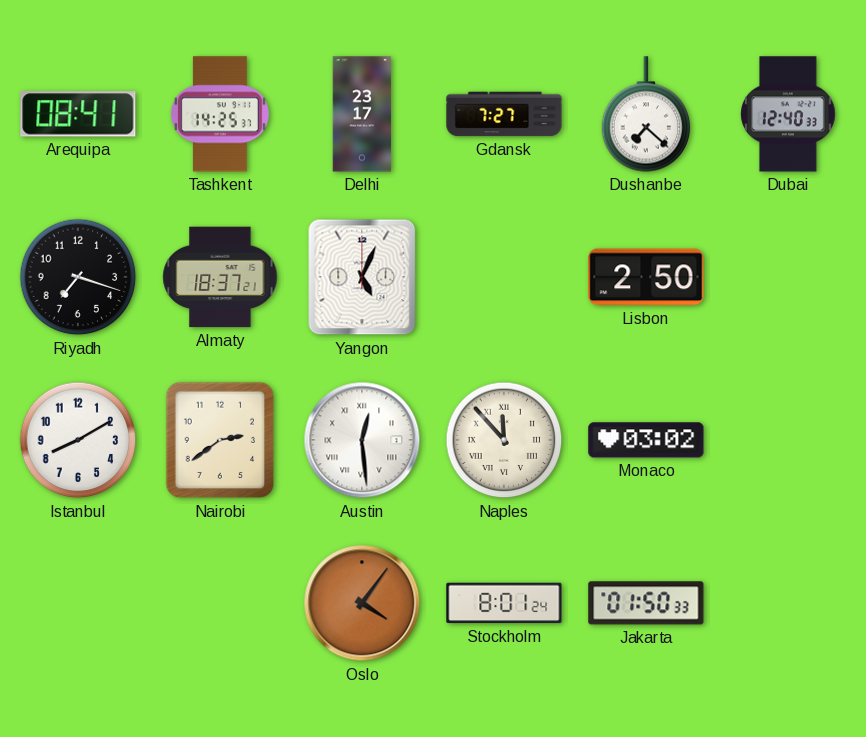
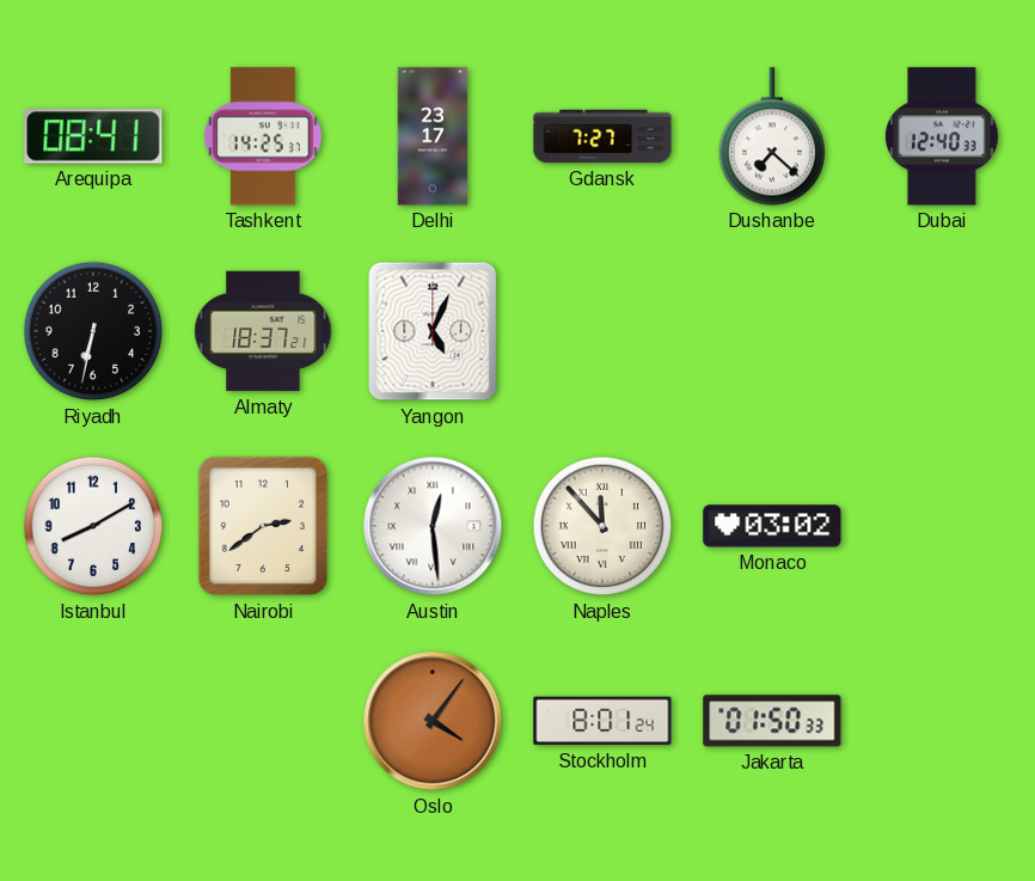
Riyadh: 7:18 -> 6:32 (93, 331)
Lisbon: 2:50 -> none (646, 277)
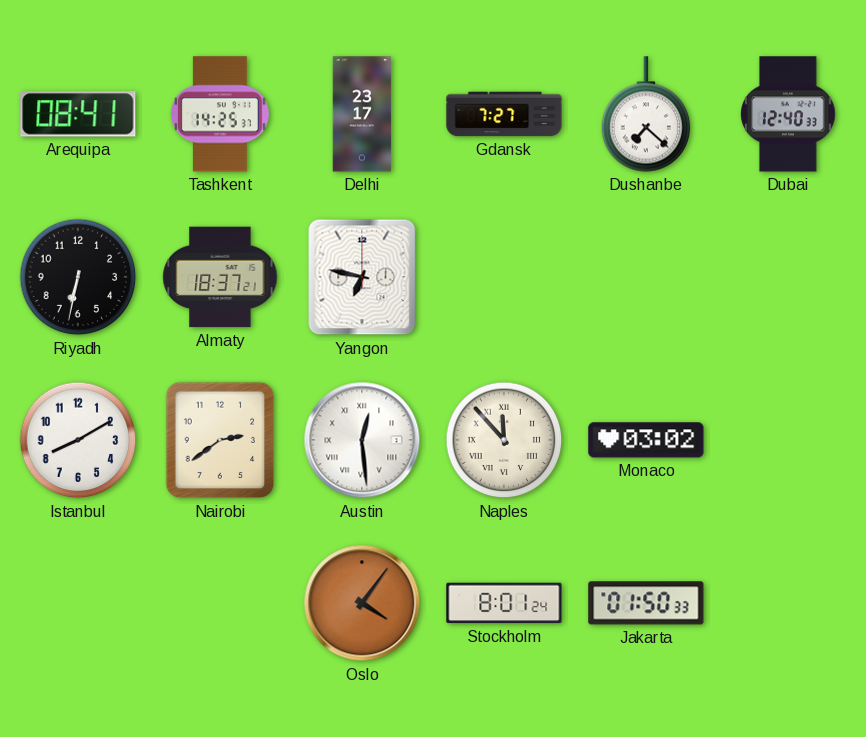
Yangon: 5:04 -> 6:47 (362, 277)
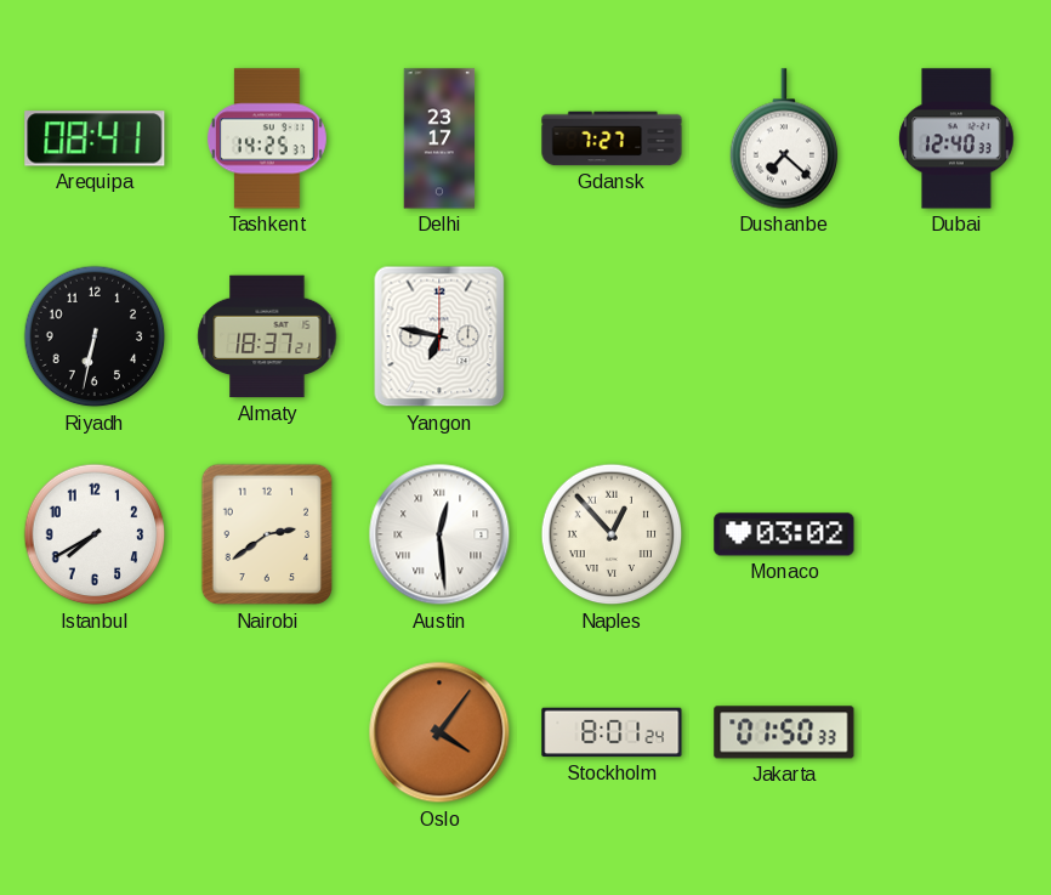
Istanbul: 8:10 -> 7:40 (95, 534)
Naples: 11:53 -> 12:53 (612, 534)
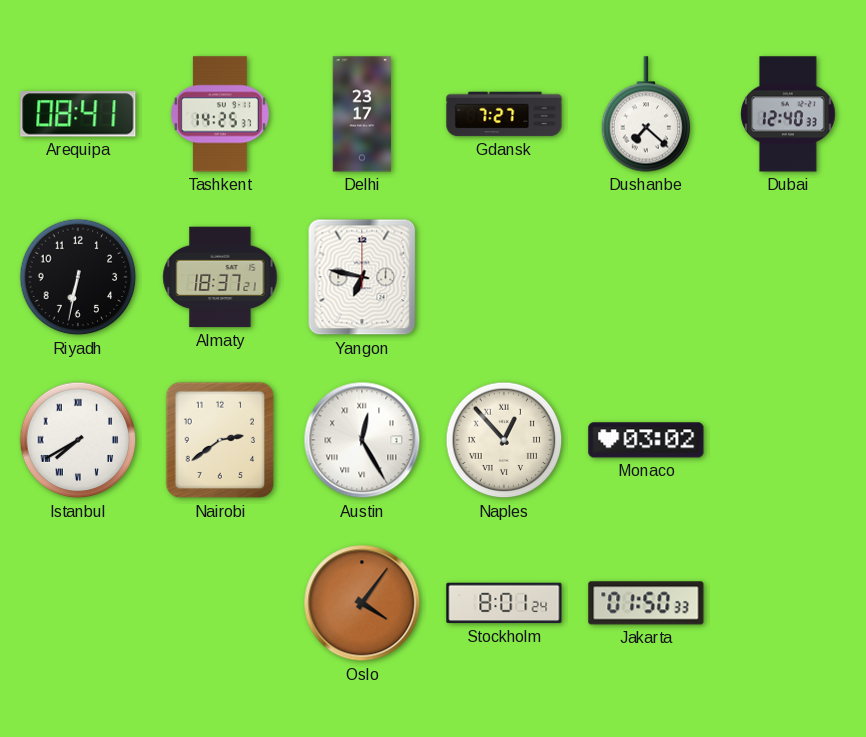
Istanbul numerals: Arabic -> Roman (78, 440)
Austin: 12:29 -> 12:25 (362, 440)
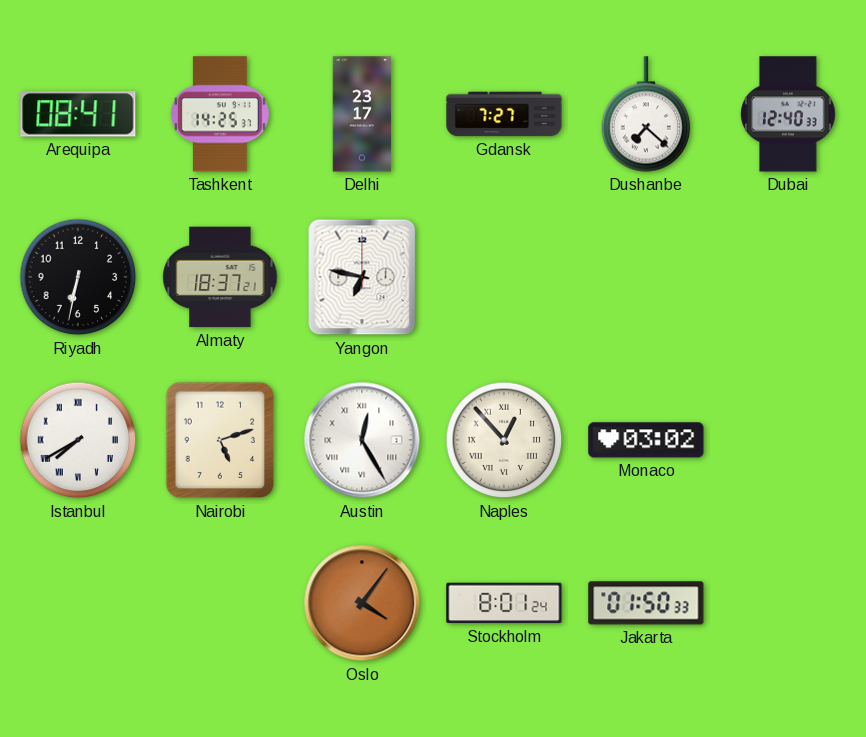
Nairobi: 2:39 -> 5:12 (220, 440)
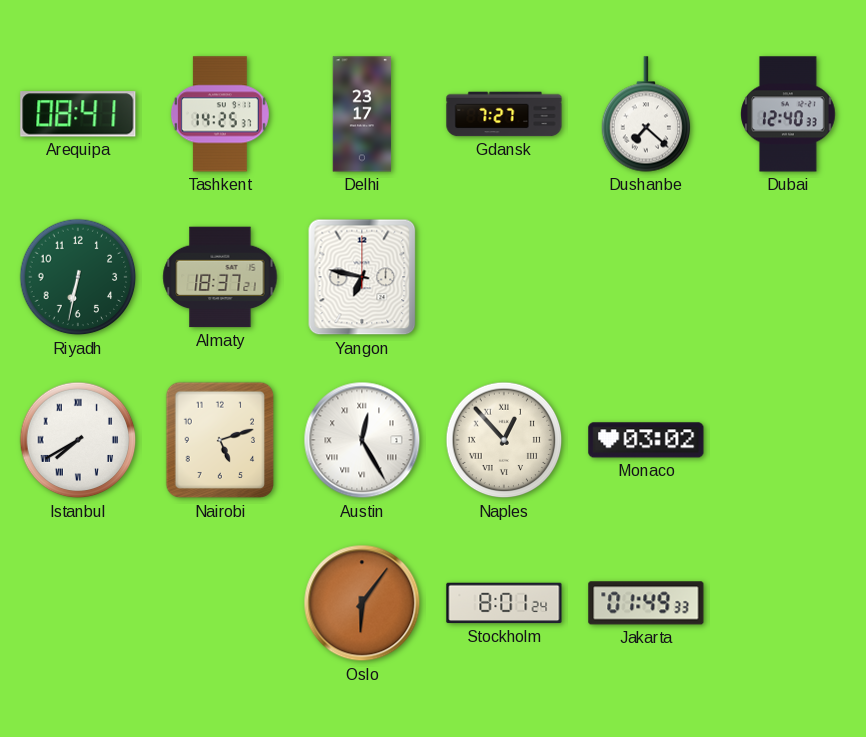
Riyadh dial: black -> green (78, 277)
Oslo: 4:06 -> 6:06 (362, 603)
Jakarta: 01:50 -> 01:49 (646, 603)
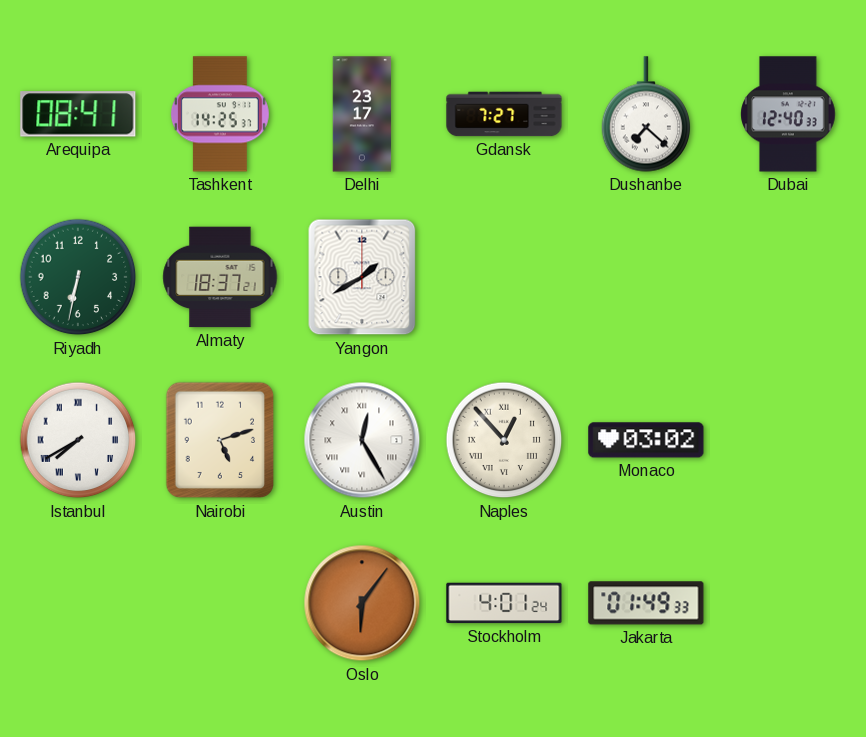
Yangon: 6:47 -> 1:40 (362, 277)
Stockholm: 8:01 -> 4:01 (504, 603)
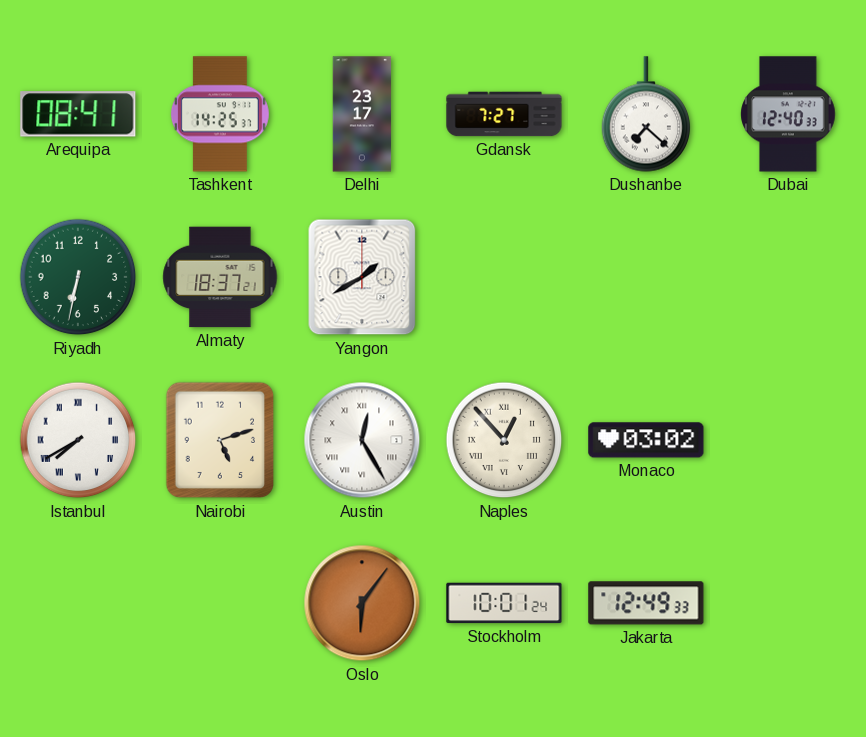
Stockholm: 4:01 -> 10:01 (504, 603)
Jakarta: 01:49 -> 12:49 (646, 603)
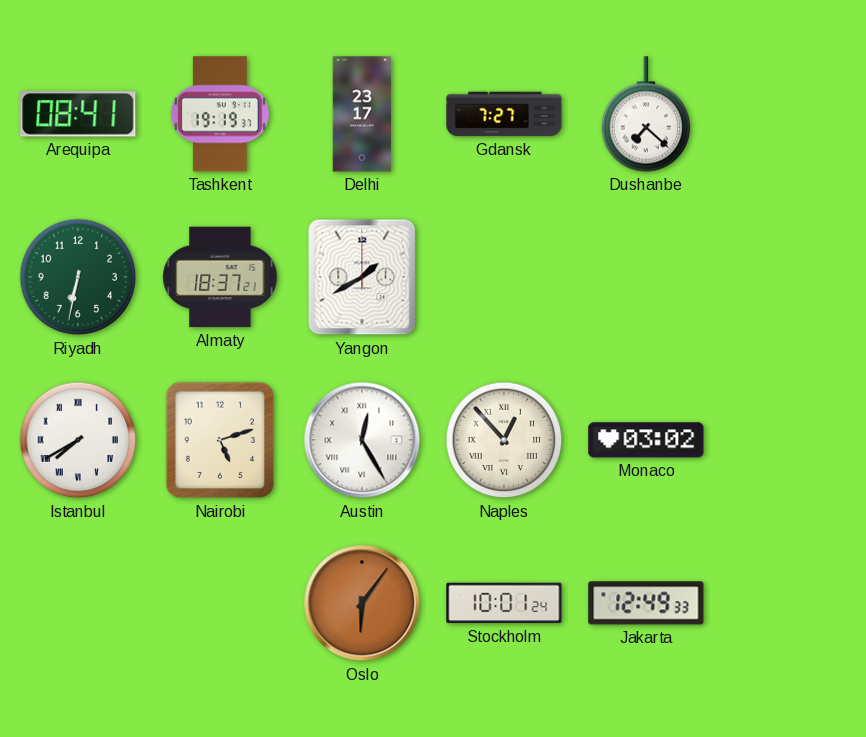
Tashkent: 14:25 -> 19:19 (220, 114)
Dubai: 12:40 -> none (788, 114)
